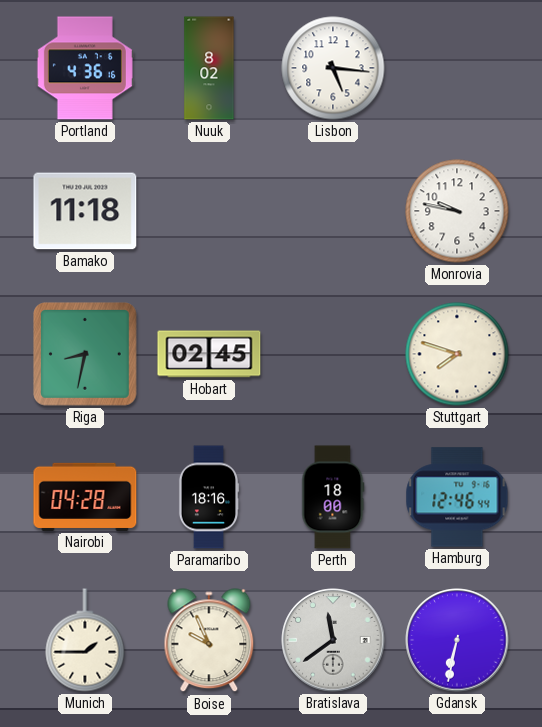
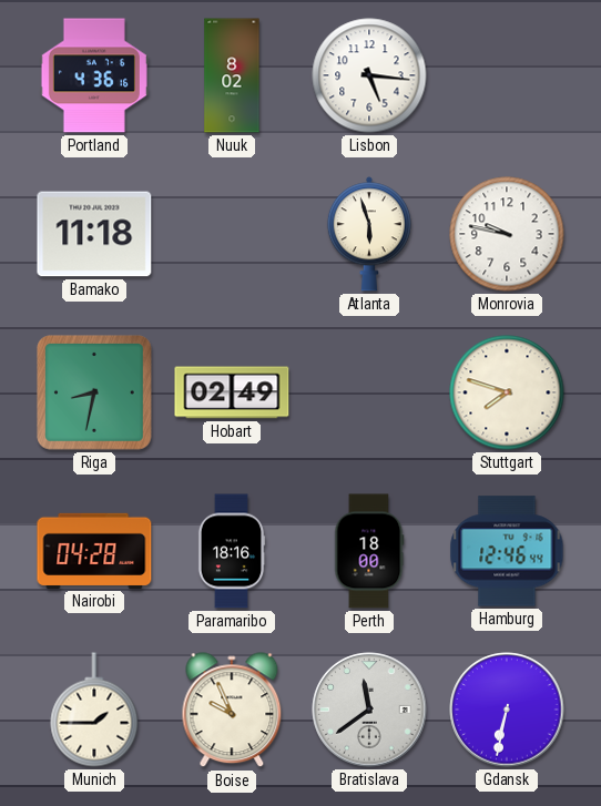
Atlanta: none -> 5:57 (369, 234)
Hobart: 02:45 -> 02:49 (232, 392)
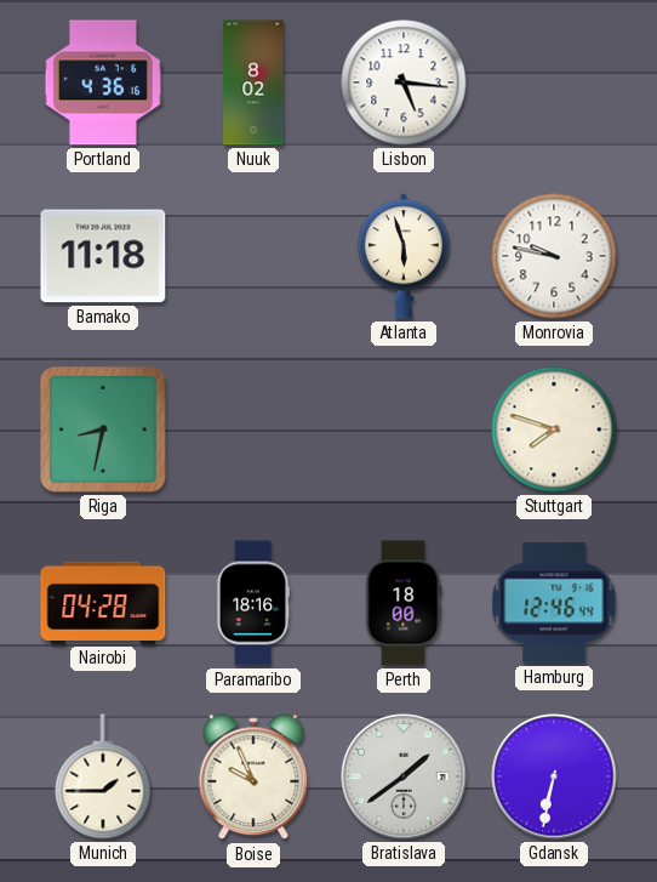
Hobart: 02:49 -> none (232, 392)
Bratislava: 11:39 -> 1:39 (404, 776)
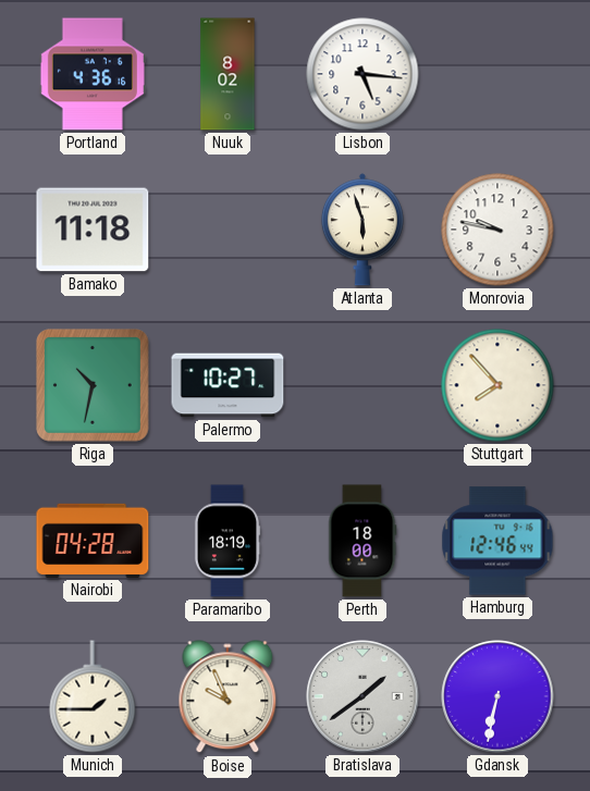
Riga: 8:32 -> 10:32 (93, 385)
Palermo: none -> 10:27 (228, 385)
Stuttgart: 7:48 -> 7:53 (497, 385)
Paramaribo: 18:16 -> 18:19 (228, 541)
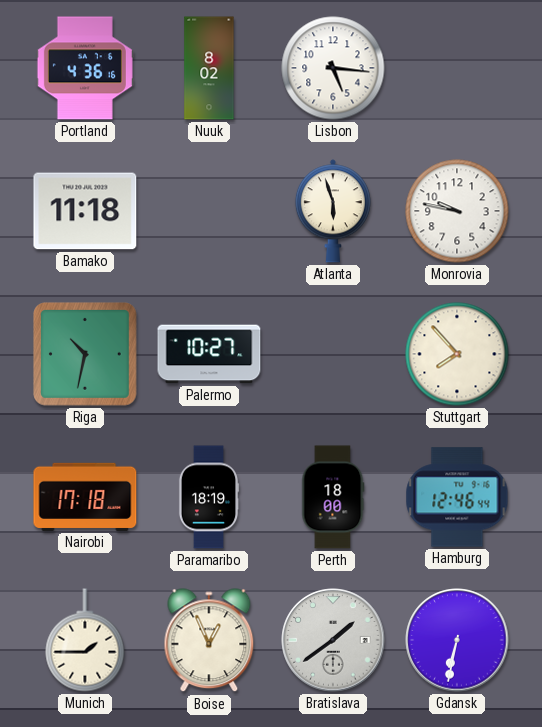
Nairobi: 04:28 -> 17:18 (85, 497)
Boise: 9:56 -> 12:56 (209, 641)
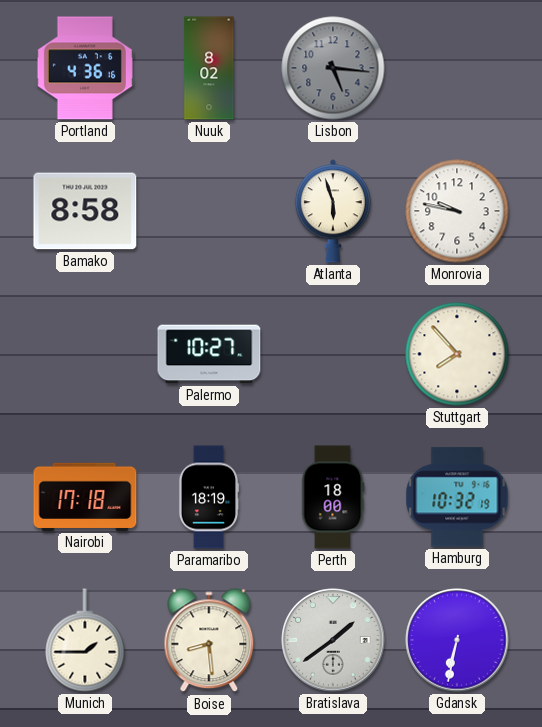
Lisbon dial: white -> grey (333, 68)
Bamako: 11:18 -> 8:58 (85, 211)
Riga: 10:32 -> none (85, 354)
Hamburg: 12:46 -> 10:32 (457, 497)
Boise: 12:56 -> 8:29 (209, 641)
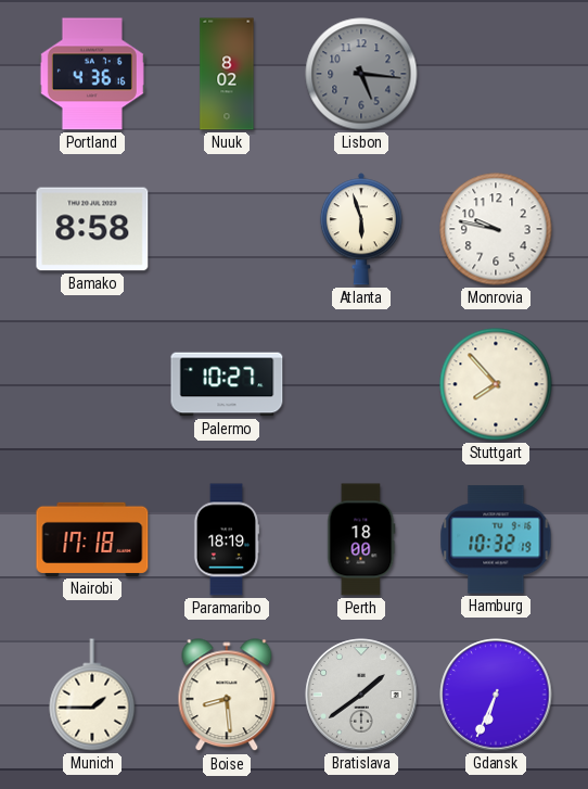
Gdansk: 6:32 -> 6:34 (496, 695)
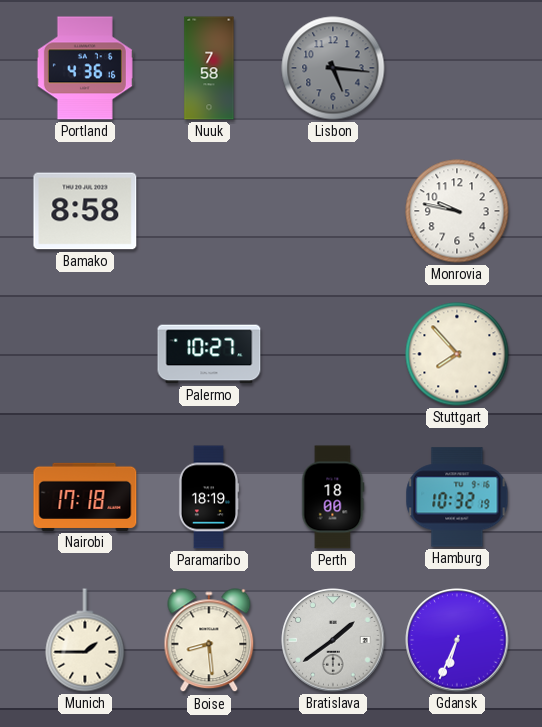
Nuuk: 8:02 -> 7:58 (209, 68)
Atlanta: 5:57 -> none (361, 229)
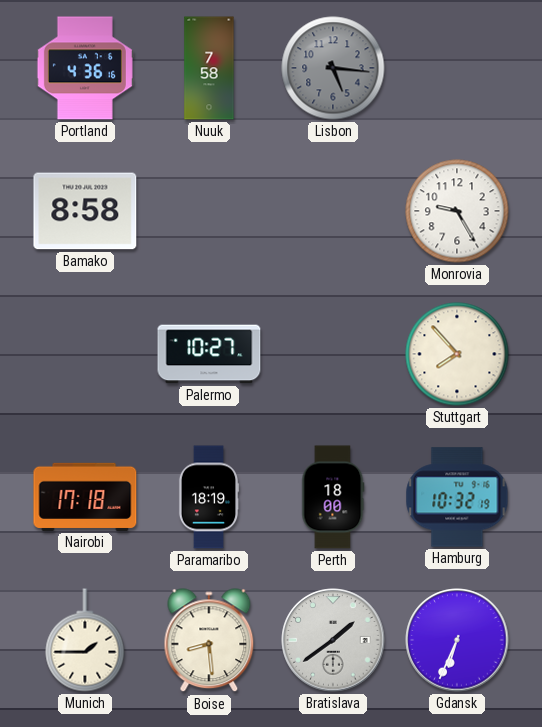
Monrovia: 9:47 -> 9:25 (457, 211)
